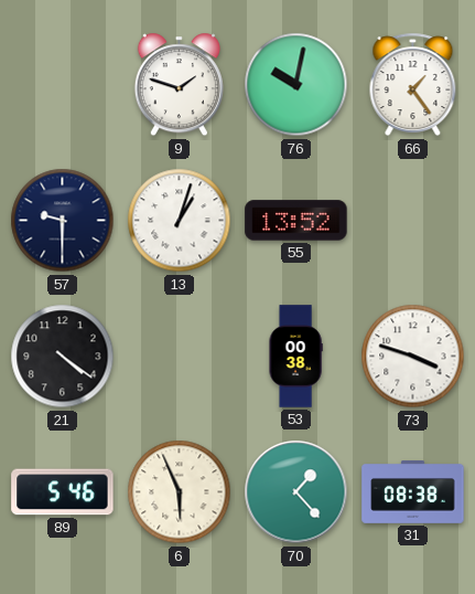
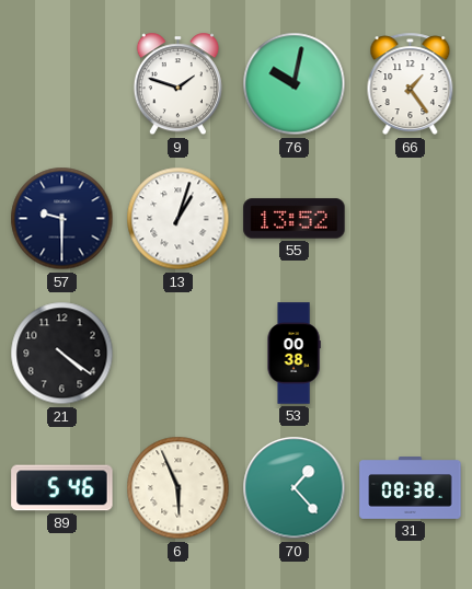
73: 3:48 -> none (413, 357)
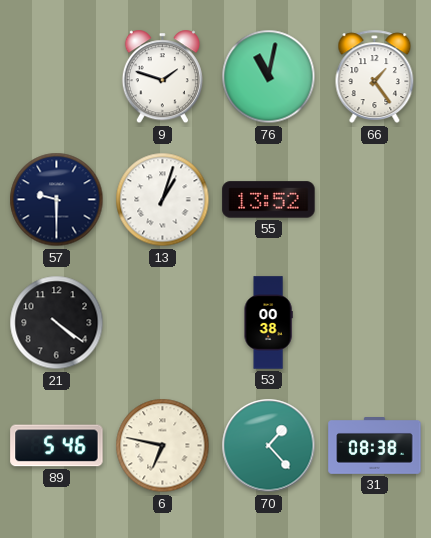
76: 10:02 -> 11:02 (269, 77)
6: 5:56 -> 6:47 (163, 446)
